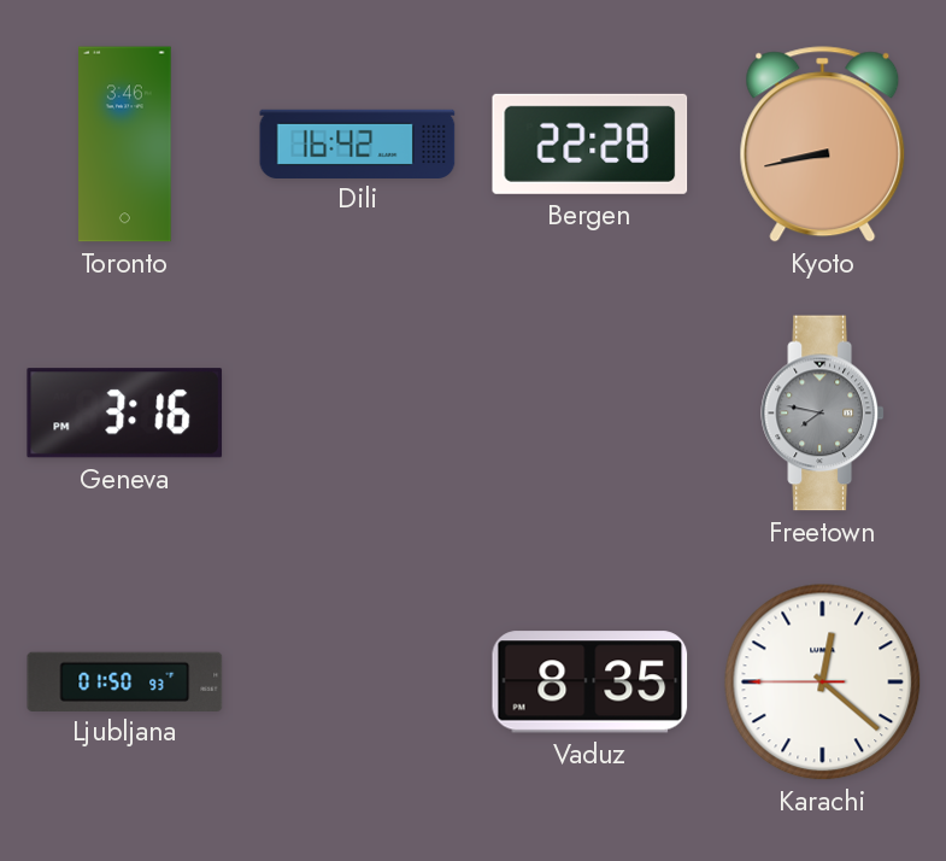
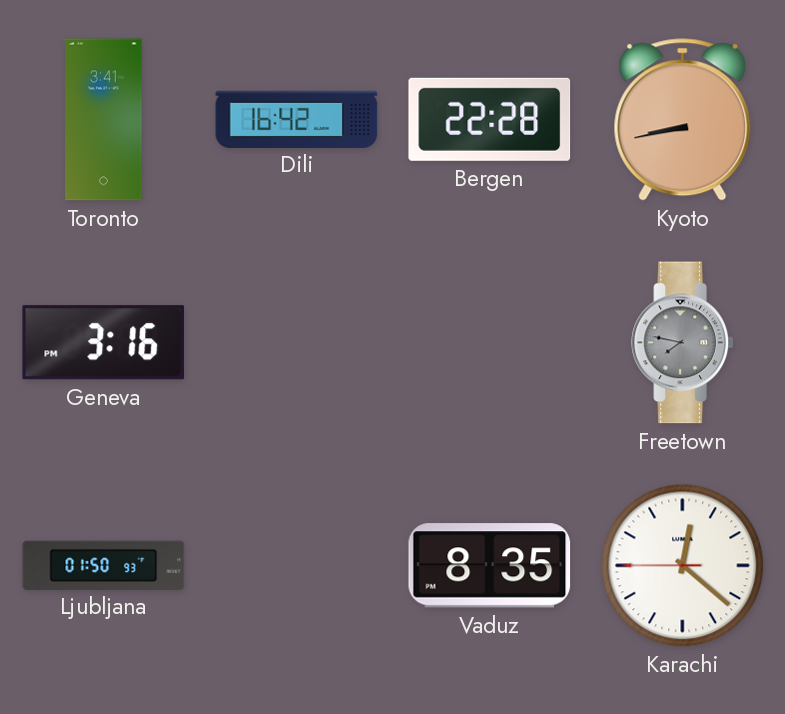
Toronto: 3:46 -> 3:41 (104, 120)
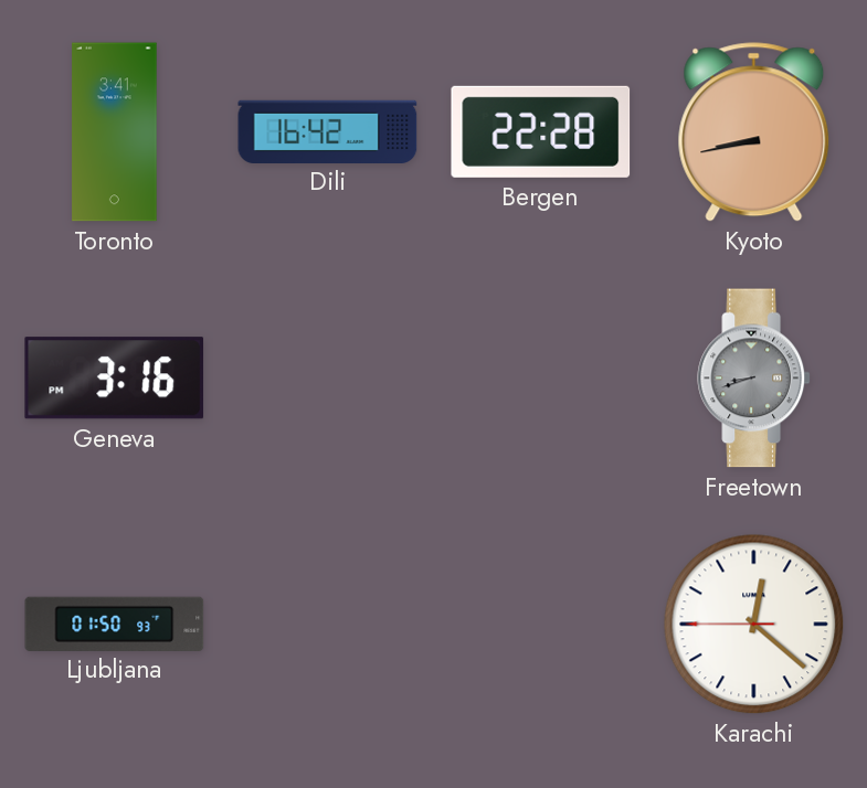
Freetown: 7:47 -> 8:42 (753, 379)
Vaduz: 8:35 -> none (490, 566)
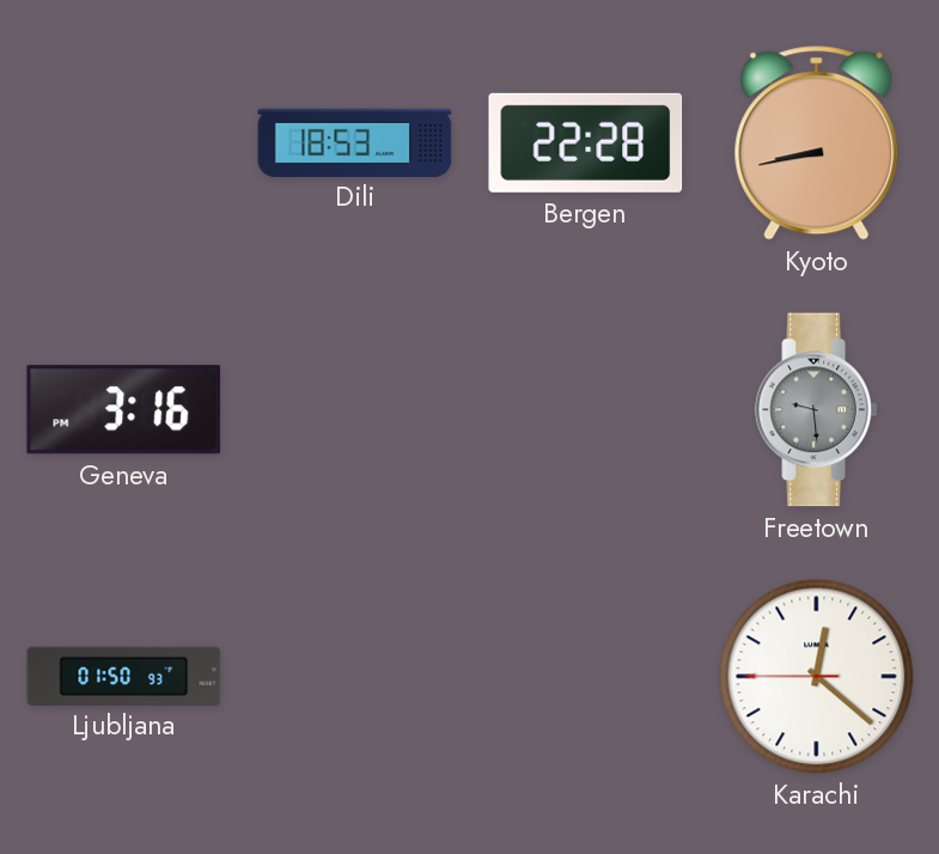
Toronto: 3:41 -> none (115, 132)
Dili: 16:42 -> 18:53 (355, 142)
Freetown: 8:42 -> 9:29 (816, 410)
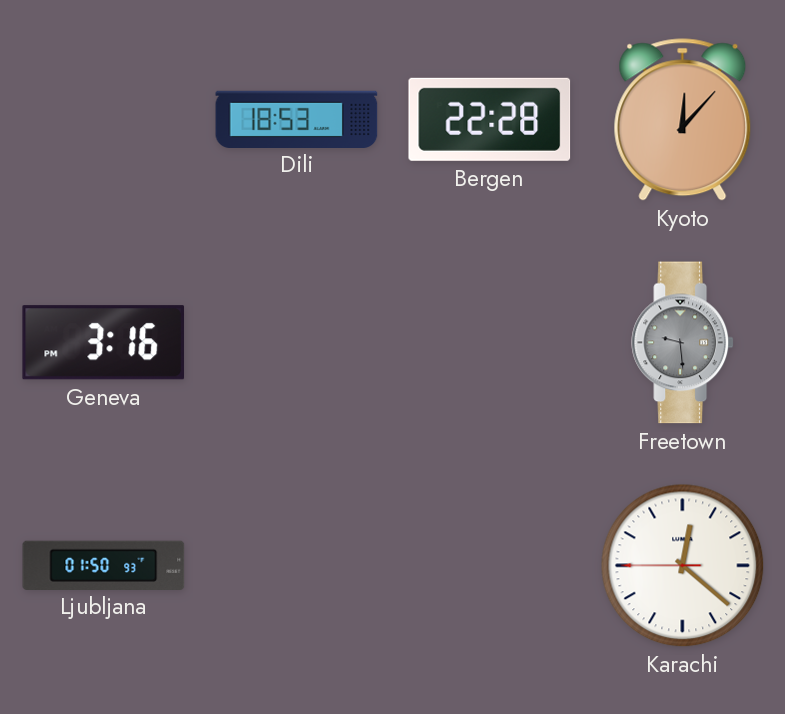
Kyoto: 8:43 -> 12:07 (683, 120)
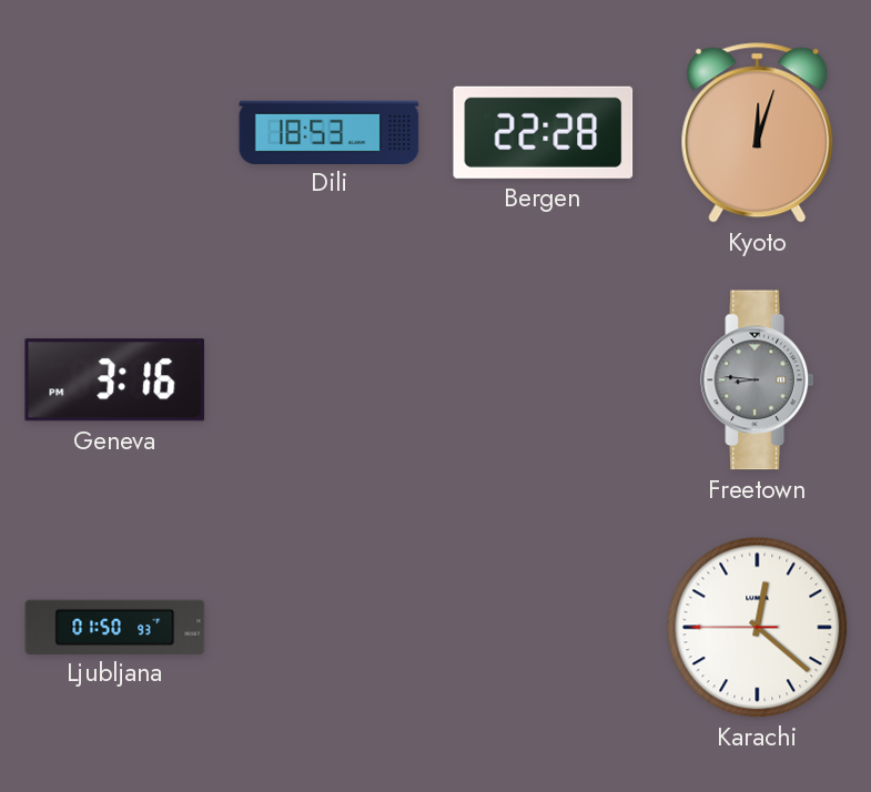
Kyoto: 12:07 -> 12:03 (758, 133)
Freetown: 9:29 -> 8:46 (757, 380)
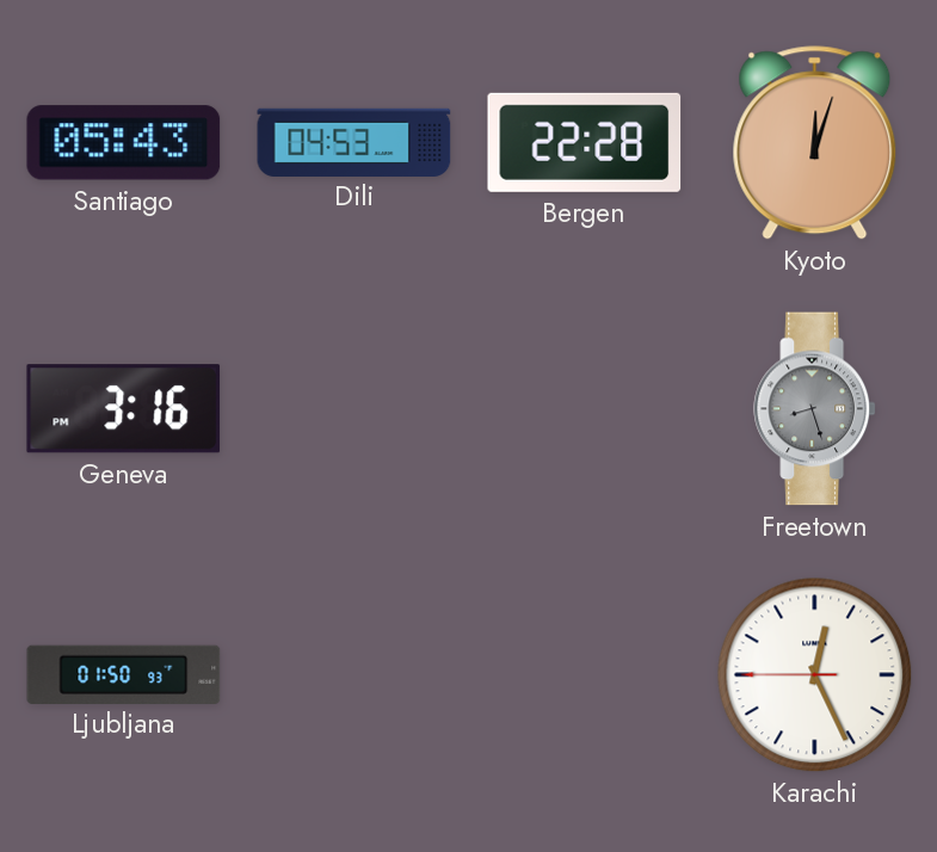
Santiago: none -> 05:43 (124, 143)
Dili: 18:53 -> 04:53 (355, 142)
Freetown: 8:46 -> 8:27 (814, 409)
Karachi: 12:21 -> 12:25 (815, 675)
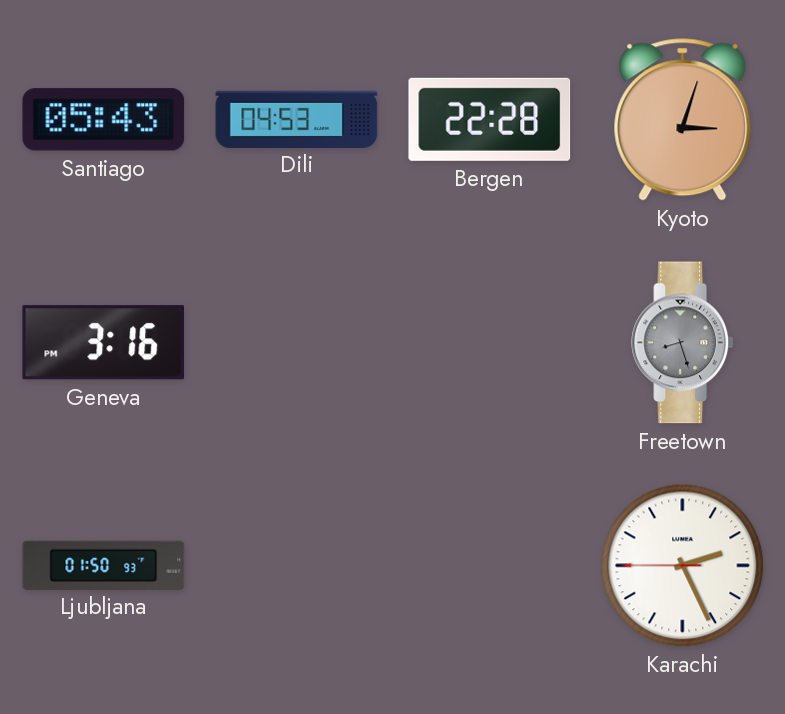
Kyoto: 12:03 -> 3:03 (683, 120)
Karachi: 12:25 -> 2:25 (683, 566)
